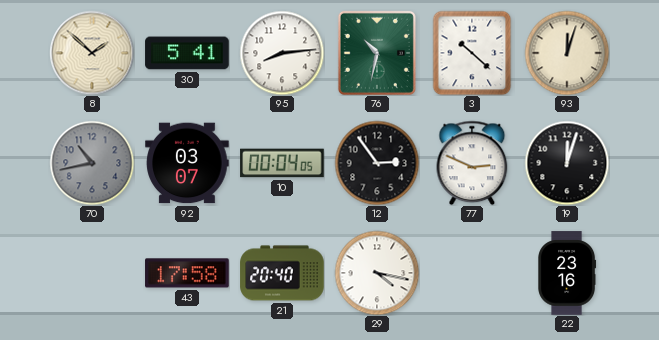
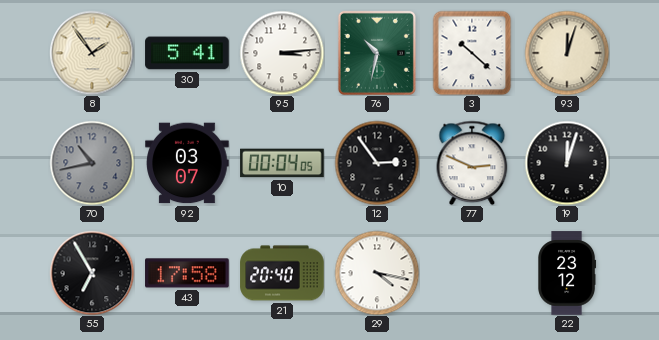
8: 1:52 -> 1:54 (92, 53)
95: 8:14 -> 3:14 (282, 53)
55: none -> 6:55 (92, 273)
22: 23:16 -> 23:12 (567, 273)
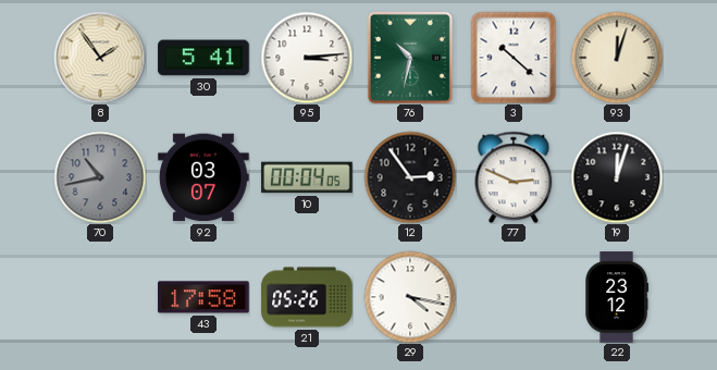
55: 6:55 -> none (92, 273)
21: 20:40 -> 05:26 (307, 297)
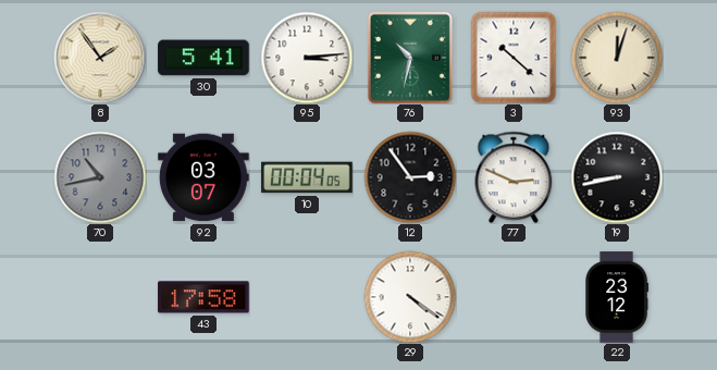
19: 12:03 -> 8:43 (617, 177)
21: 05:26 -> none (307, 297)
29: 4:17 -> 4:21 (410, 297)
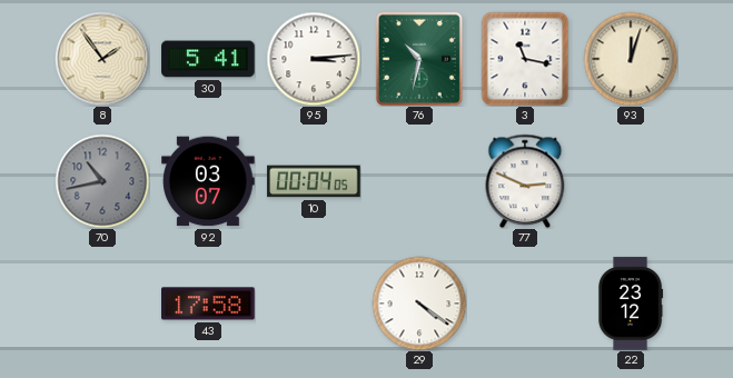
3: 10:22 -> 11:17 (525, 59)
12: 2:54 -> none (410, 177)
19: 8:43 -> none (617, 177)
